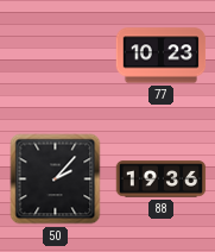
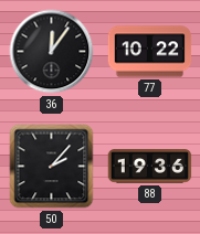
36: none -> 12:06 (52, 52)
77: 10:23 -> 10:22 (150, 52)
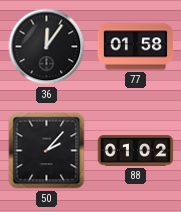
77: 10:22 -> 01:58 (136, 47)
88: 19:36 -> 01:02 (136, 151)
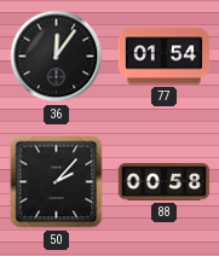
77: 01:58 -> 01:54 (165, 57)
88: 01:02 -> 00:58 (165, 182)
